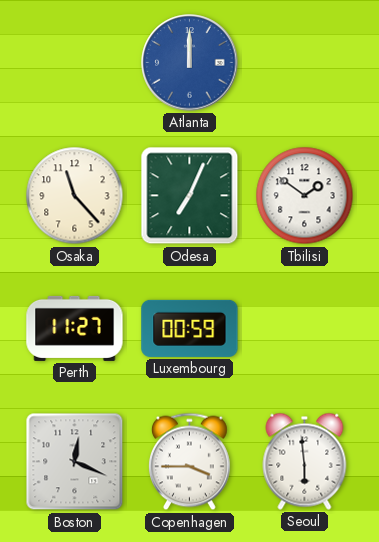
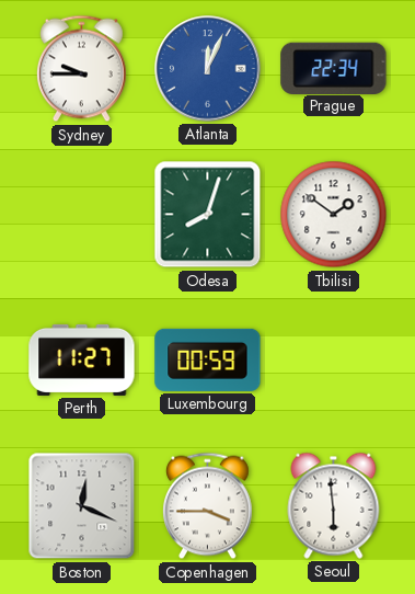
Sydney: none -> 9:45 (81, 69)
Atlanta: 12:00 -> 12:04 (208, 69)
Prague: none -> 22:34 (334, 68)
Osaka: 11:23 -> none (75, 196)
Odesa: 7:04 -> 8:03 (208, 215)
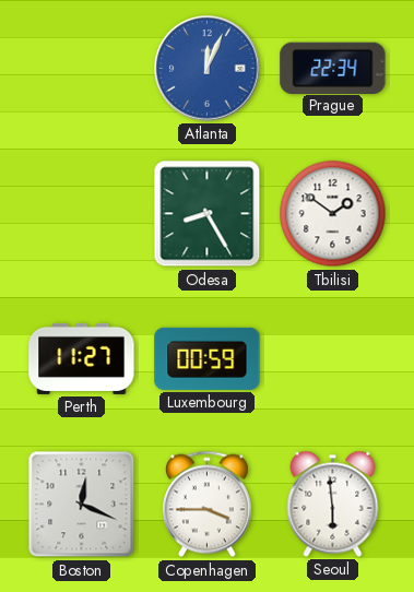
Sydney: 9:45 -> none (81, 69)
Odesa: 8:03 -> 8:25 (208, 214)
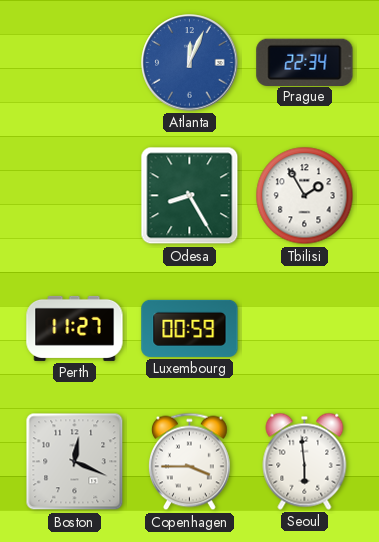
Tbilisi: 1:51 -> 1:55 (305, 196)
